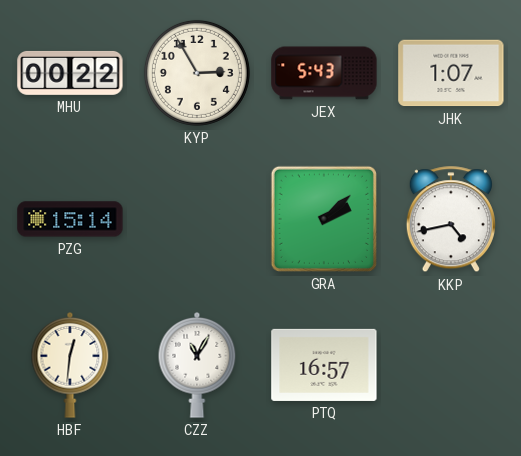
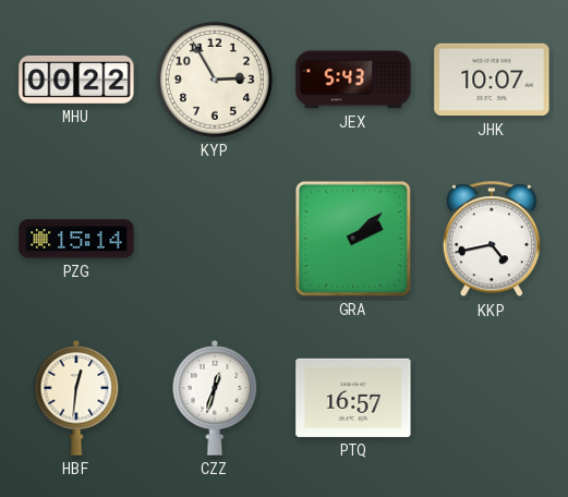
JHK: 1:07 -> 10:07 (492, 80)
CZZ: 11:05 -> 12:33 (215, 398)
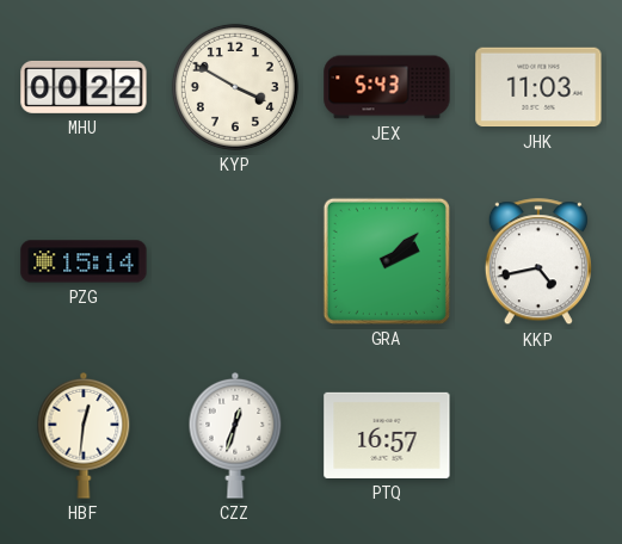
KYP: 2:55 -> 3:50 (235, 87)
JHK: 10:07 -> 11:03 (538, 87)
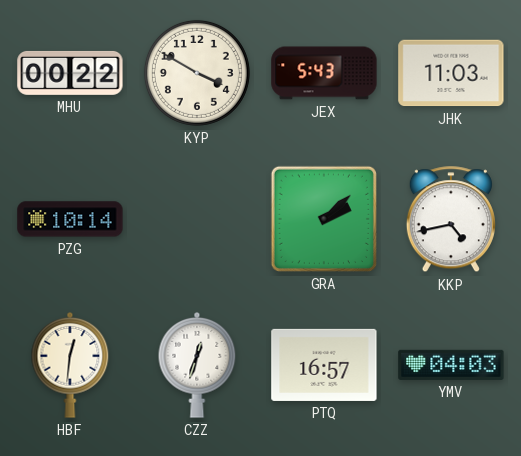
PZG: 15:14 -> 10:14 (70, 219)
YMV: none -> 04:03 (451, 365)
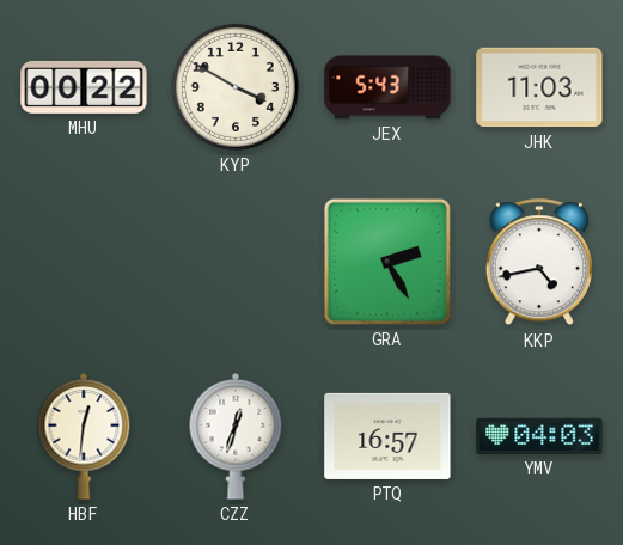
PZG: 10:14 -> none (70, 219)
GRA: 2:08 -> 2:25 (387, 262)
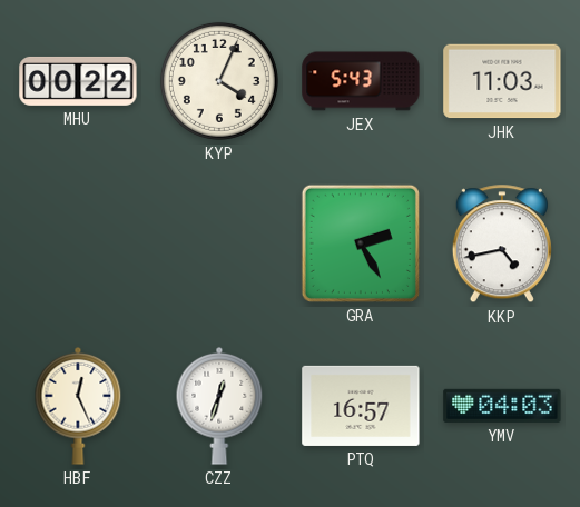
KYP: 3:50 -> 4:04 (219, 81)
HBF: 12:31 -> 12:26 (78, 406)
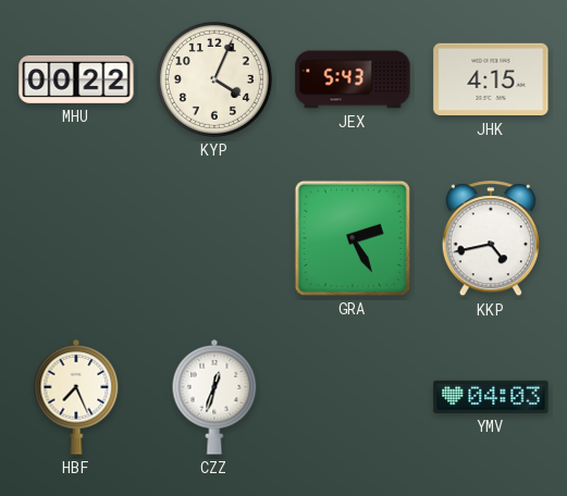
JHK: 11:03 -> 4:15 (491, 79)
HBF: 12:26 -> 7:26 (76, 397)
PTQ: 16:57 -> none (361, 406)
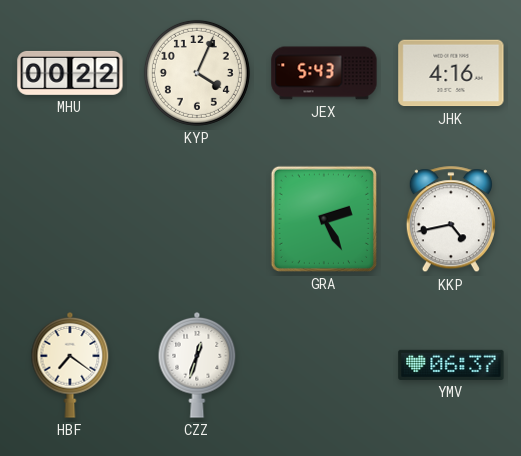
JHK: 4:15 -> 4:16 (451, 73)
HBF: 7:26 -> 7:21 (70, 365)
YMV: 04:03 -> 06:37 (451, 365)
